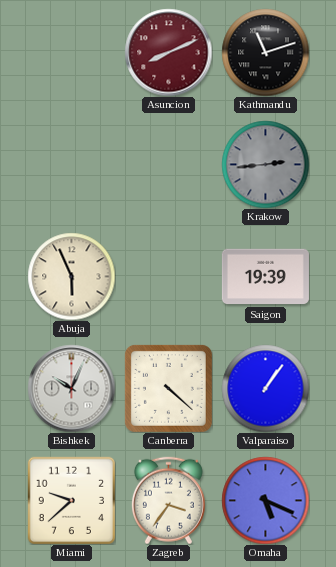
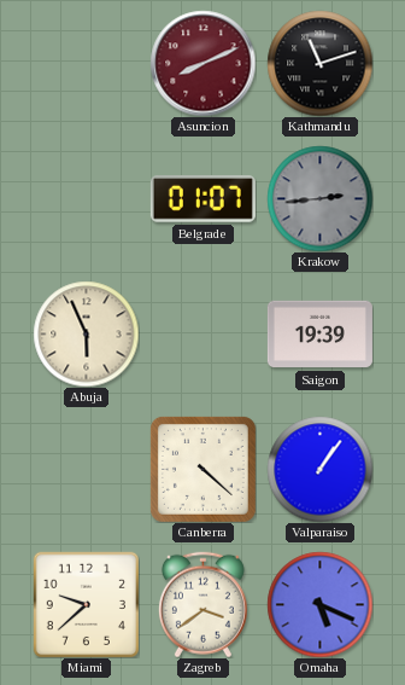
Belgrade: none -> 01:07 (202, 199)
Bishkek: 10:04 -> none (71, 388)
Zagreb: 3:36 -> 3:39 (202, 604)
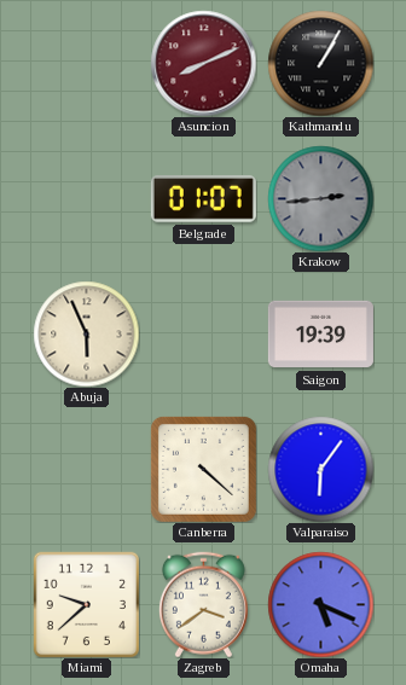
Kathmandu: 11:12 -> 1:05 (320, 63)
Valparaiso: 1:06 -> 6:06 (320, 469)
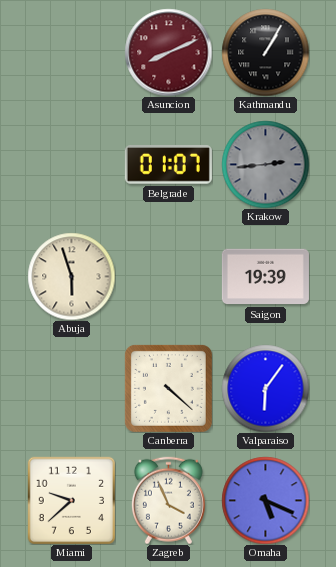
Abuja: 5:56 -> 5:57 (71, 276)
Zagreb: 3:39 -> 3:56 (168, 500)
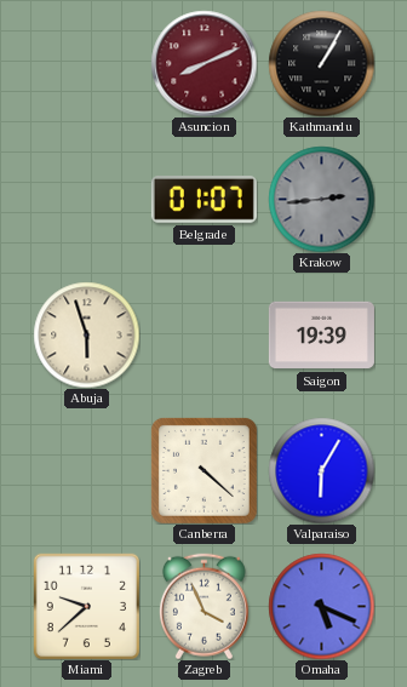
Valparaiso: 6:06 -> 6:05 (321, 470)
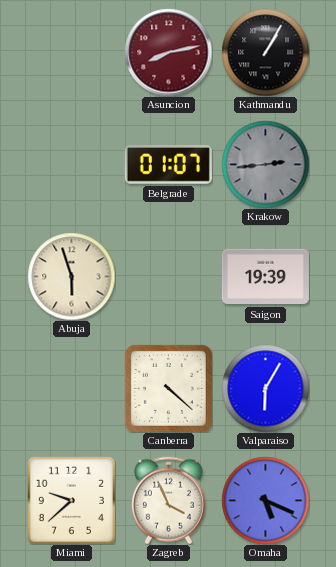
Asuncion: 8:11 -> 8:13 (168, 52)
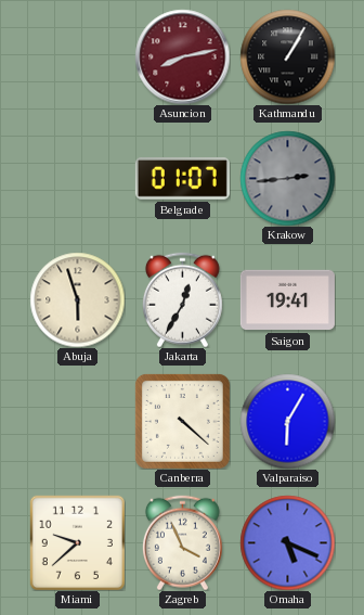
Jakarta: none -> 12:35 (182, 299)
Saigon: 19:39 -> 19:41 (287, 300)
